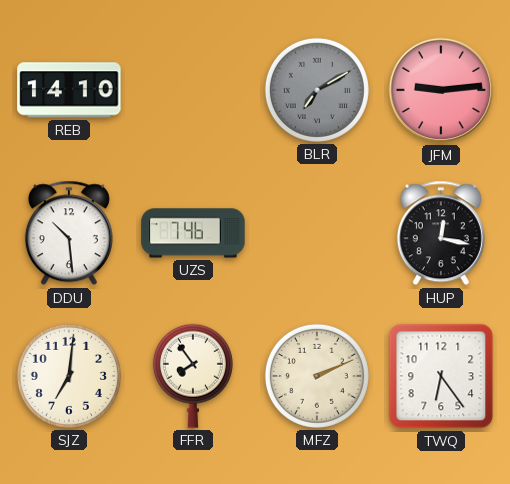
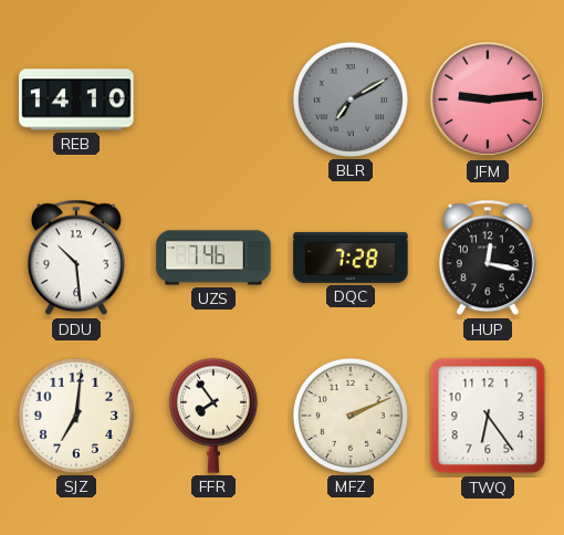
DQC: none -> 7:28 (351, 258)
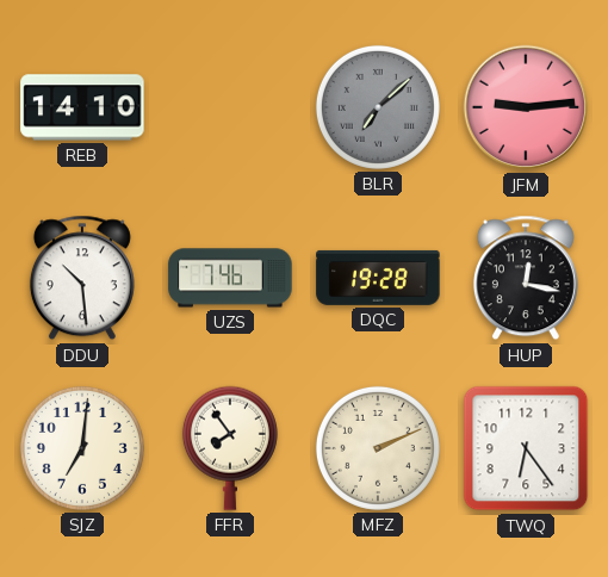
BLR: 7:10 -> 7:08 (378, 107)
DQC: 7:28 -> 19:28 (378, 278)
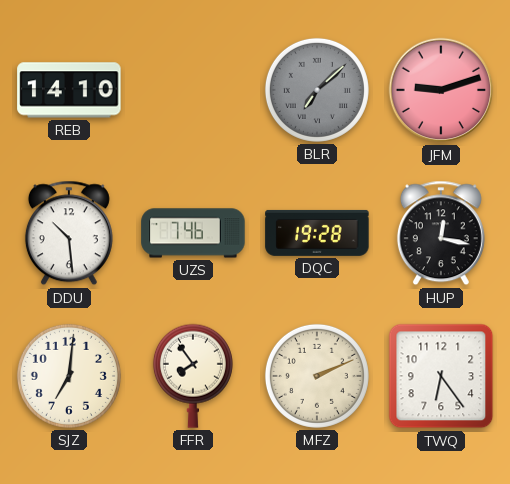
JFM: 9:14 -> 9:12 (441, 90)
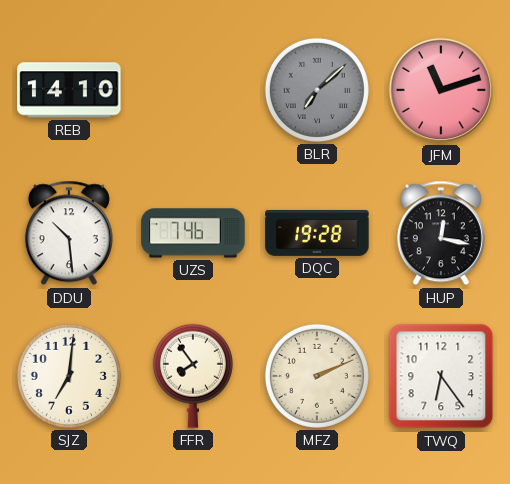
JFM: 9:12 -> 11:12 (441, 90)
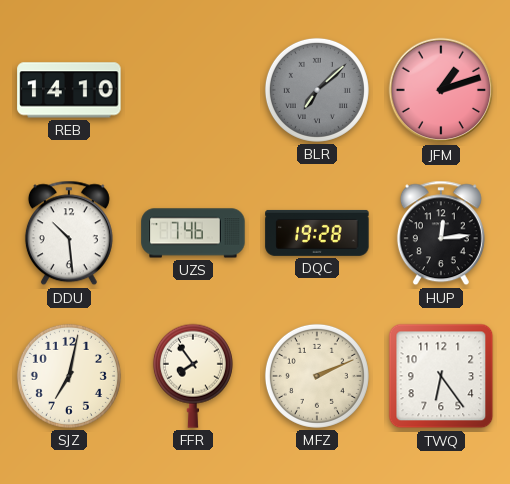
JFM: 11:12 -> 1:12 (441, 90)
HUP: 12:17 -> 12:14 (441, 233)
SJZ: 7:01 -> 7:02 (69, 376)
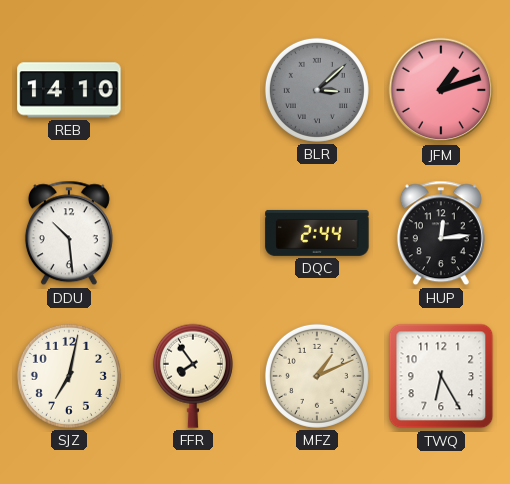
BLR: 7:08 -> 3:08 (317, 90)
UZS: 7:46 -> none (193, 233)
DQC: 19:28 -> 2:44 (317, 233)
MFZ: 2:11 -> 1:11 (317, 376)
TWQ: 6:24 -> 6:25 (441, 376)
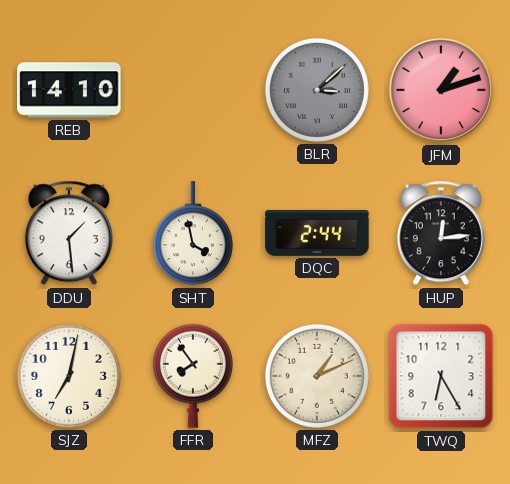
DDU: 10:29 -> 1:29 (69, 233)
SHT: none -> 3:58 (193, 234)
